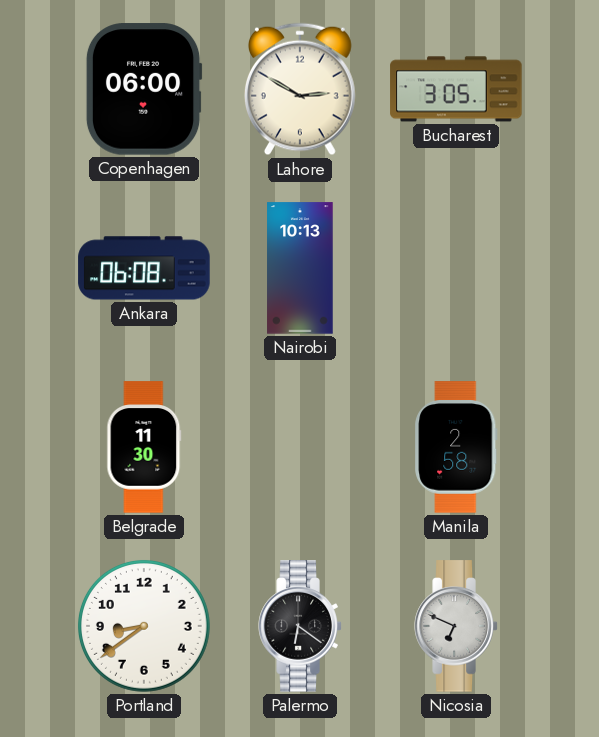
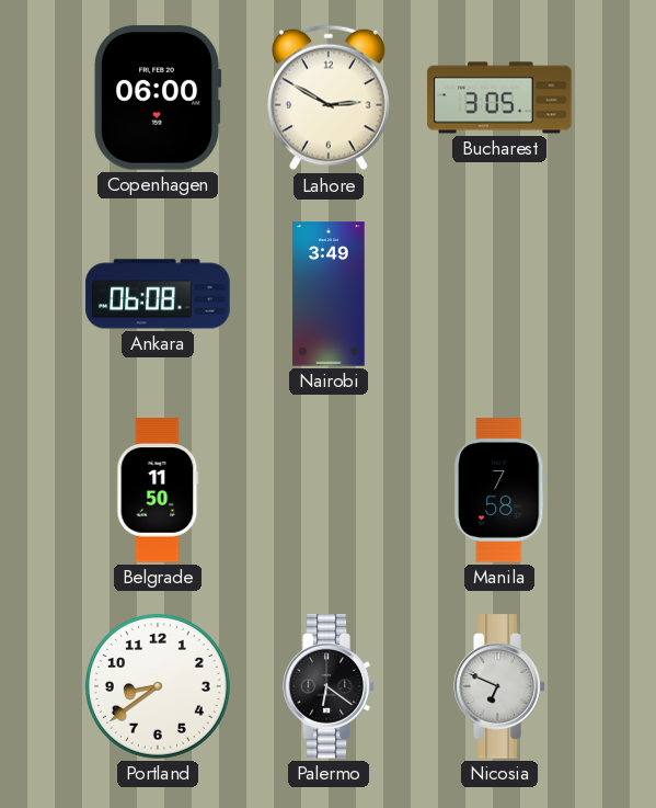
Nairobi: 10:13 -> 3:49 (329, 294)
Belgrade: 11:30 -> 11:50 (158, 490)
Manila: 2:58 -> 7:58 (499, 490)
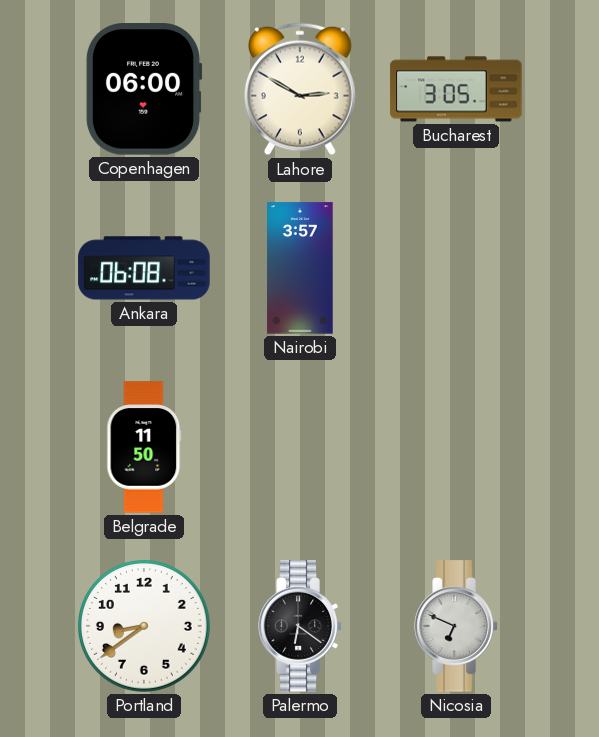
Nairobi: 3:49 -> 3:57 (300, 268)
Manila: 7:58 -> none (499, 490)
